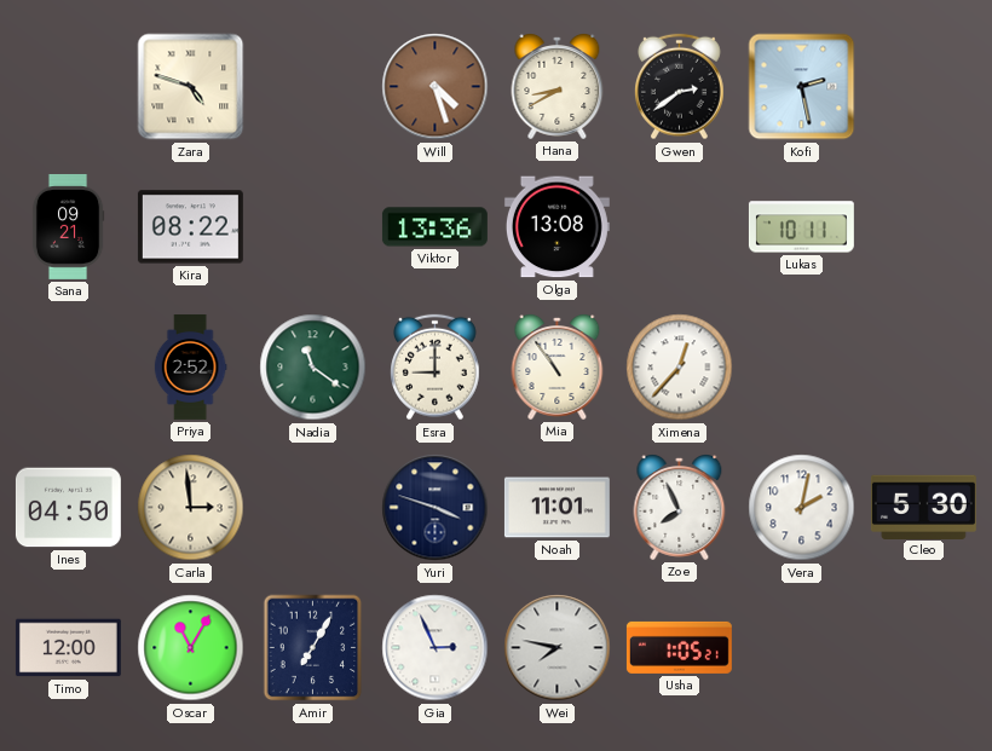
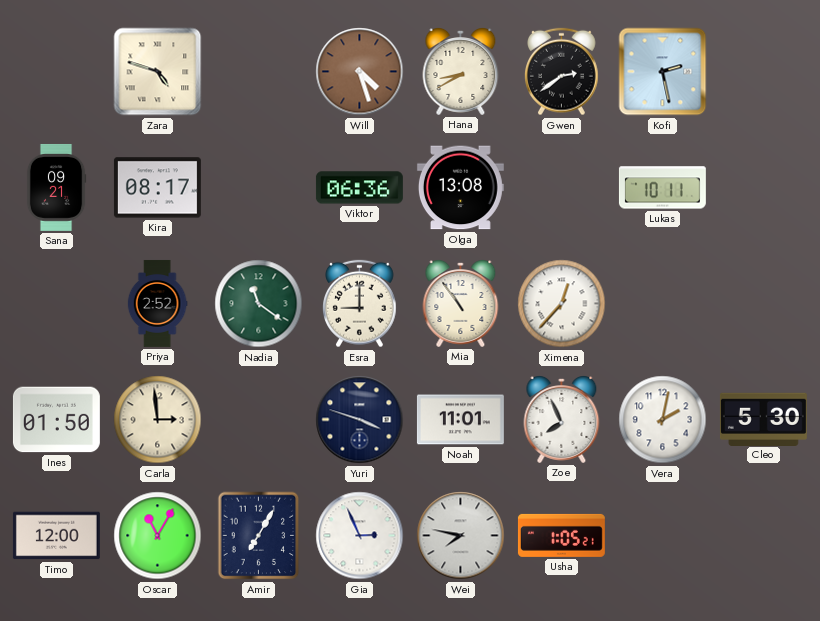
Kira: 08:22 -> 08:17 (157, 188)
Viktor: 13:36 -> 06:36 (359, 188)
Ines: 04:50 -> 01:50 (56, 420)
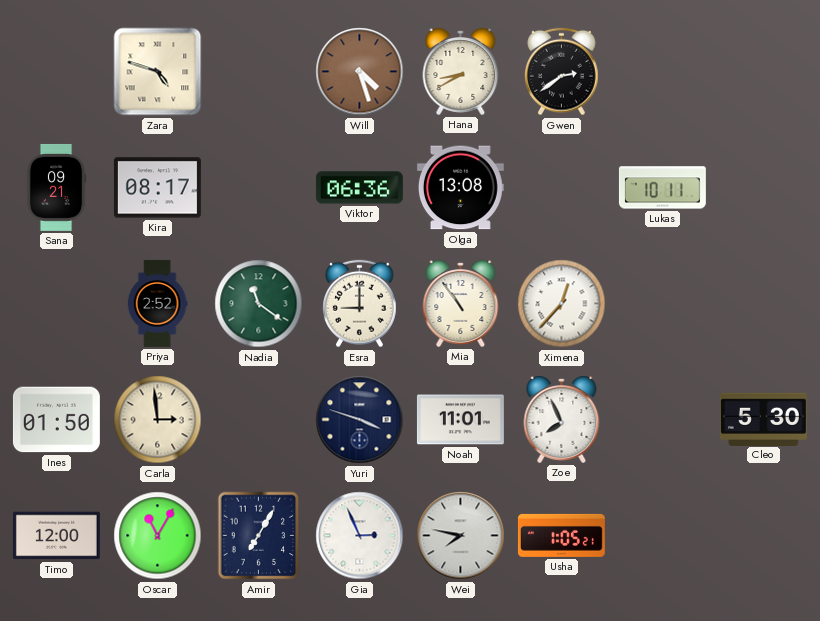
Kofi: 2:28 -> none (663, 72)
Vera: 2:02 -> none (663, 420)
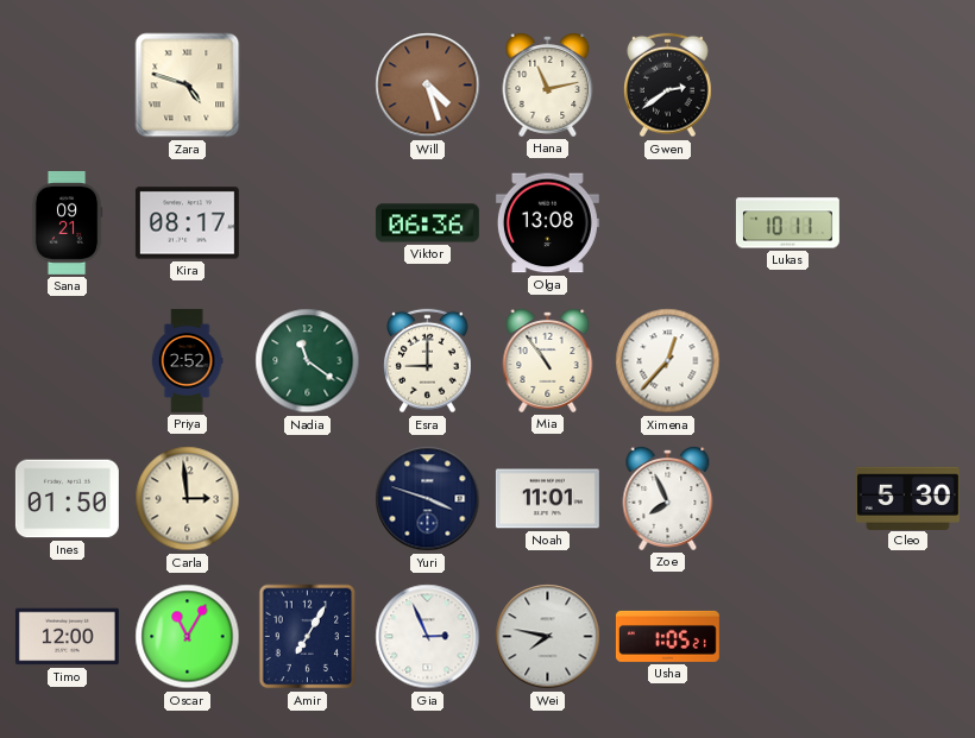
Hana: 8:40 -> 11:13 (548, 84)
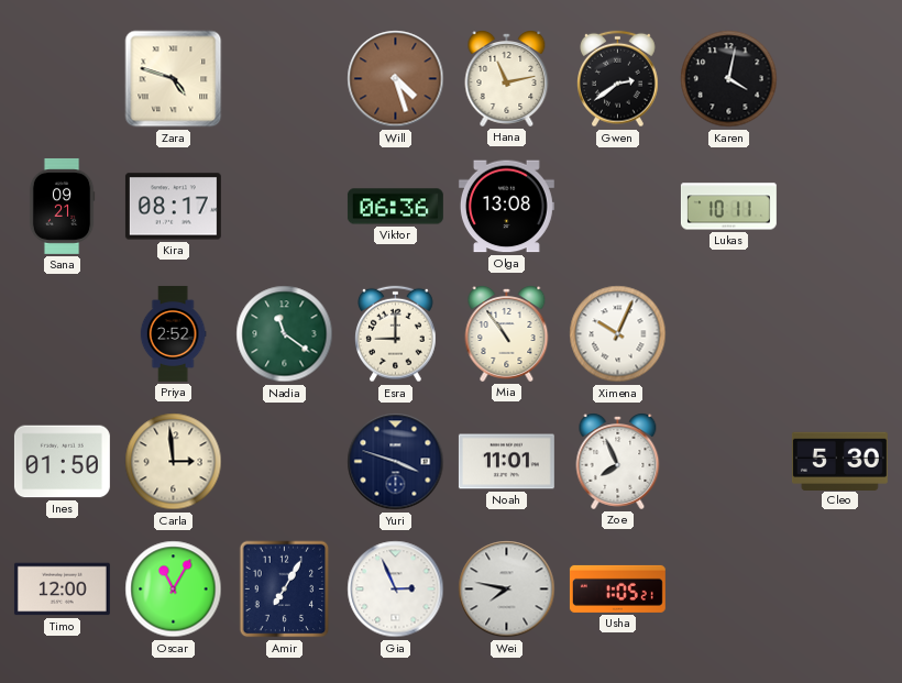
Karen: none -> 4:02 (729, 79)
Ximena: 12:37 -> 10:04 (618, 334)
